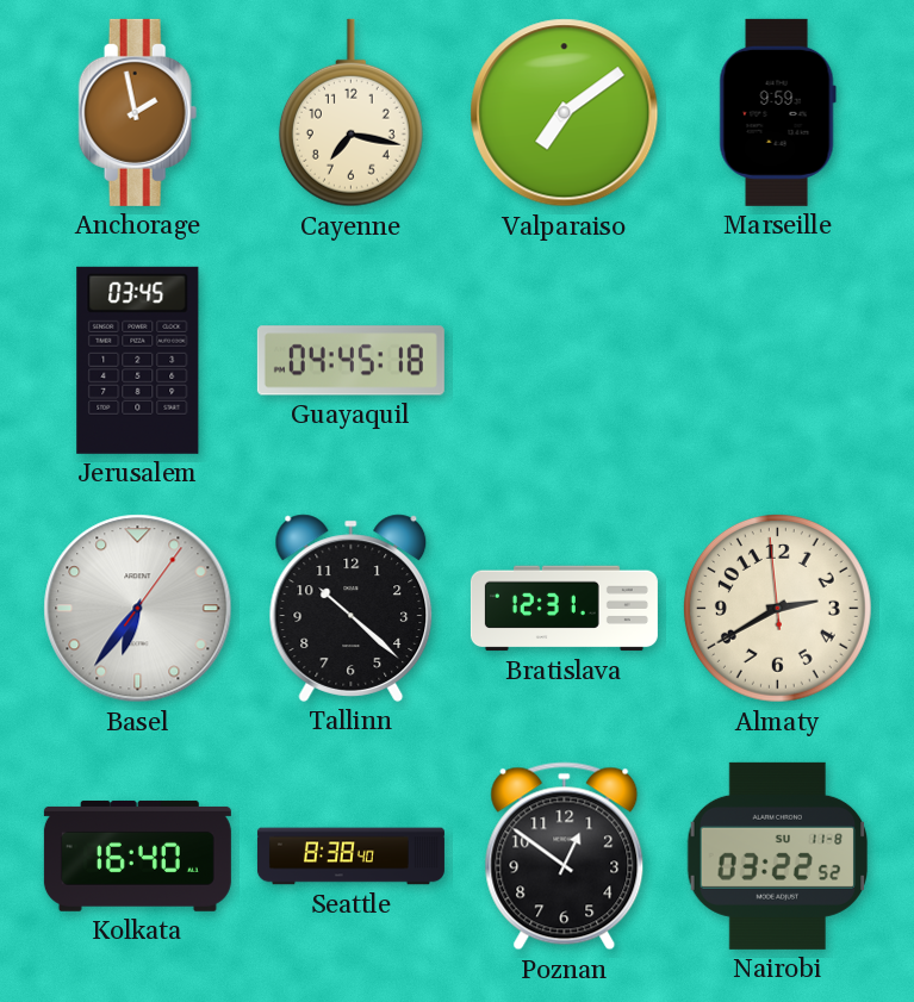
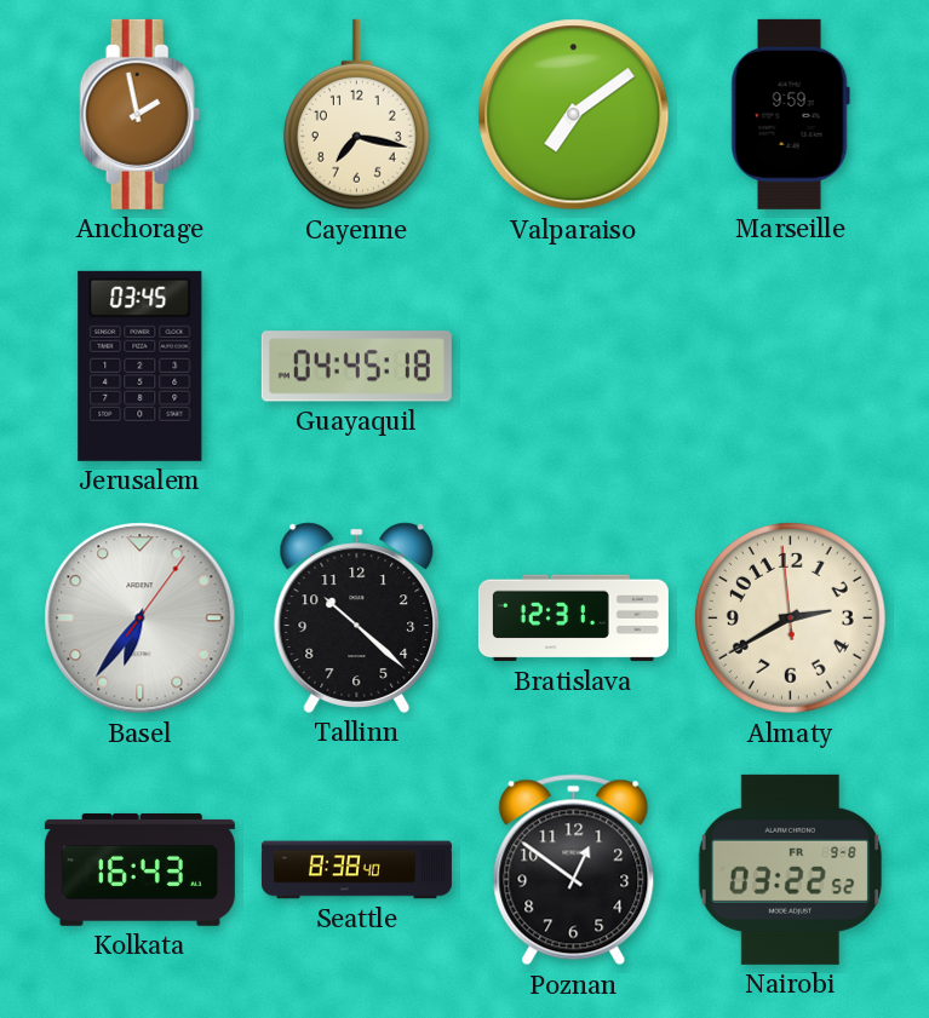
Kolkata: 16:40 -> 16:43 (139, 869)
Nairobi date: SU 11-8 -> FR 9-8 (791, 869)
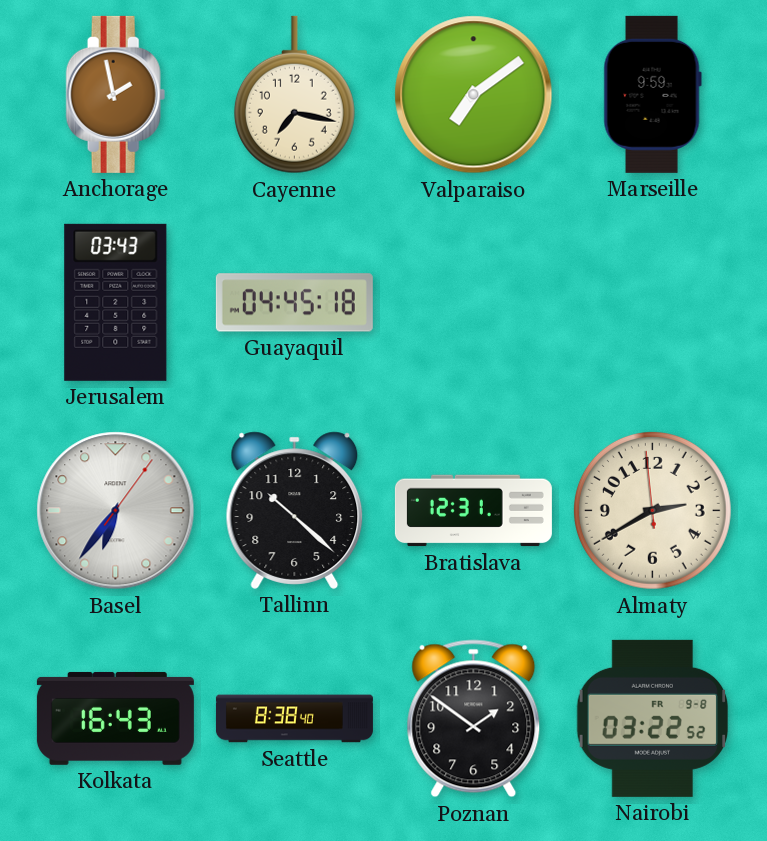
Jerusalem: 03:45 -> 03:43 (116, 302)
Poznan: 12:51 -> 1:51 (474, 719)
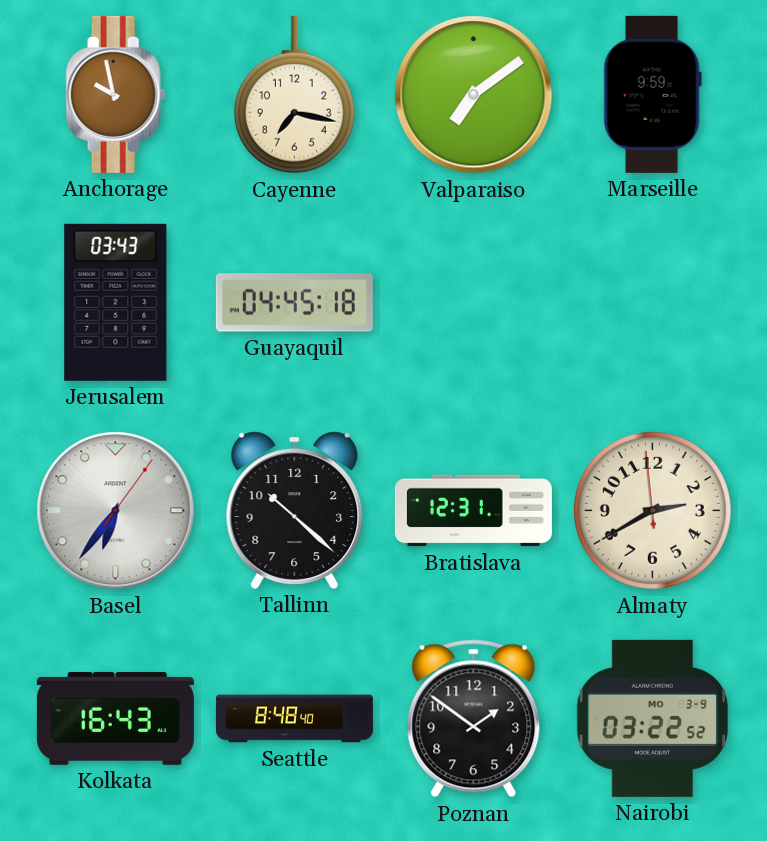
Anchorage: 1:58 -> 9:58 (116, 94)
Seattle: 8:38 -> 8:48 (294, 719)
Nairobi date: FR 9-8 -> MO 3-9 (653, 718)
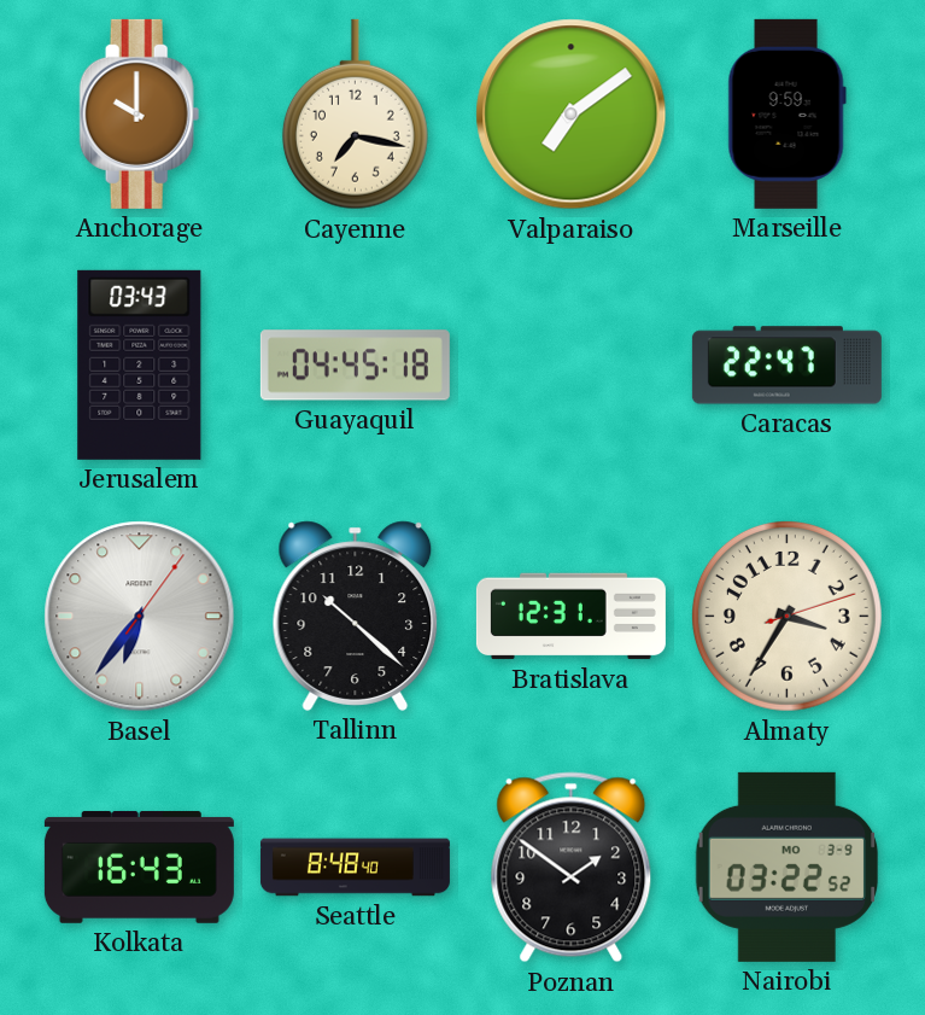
Anchorage: 9:58 -> 10:00 (140, 113)
Caracas: none -> 22:47 (786, 366)
Almaty: 2:39 -> 3:35 (786, 616)
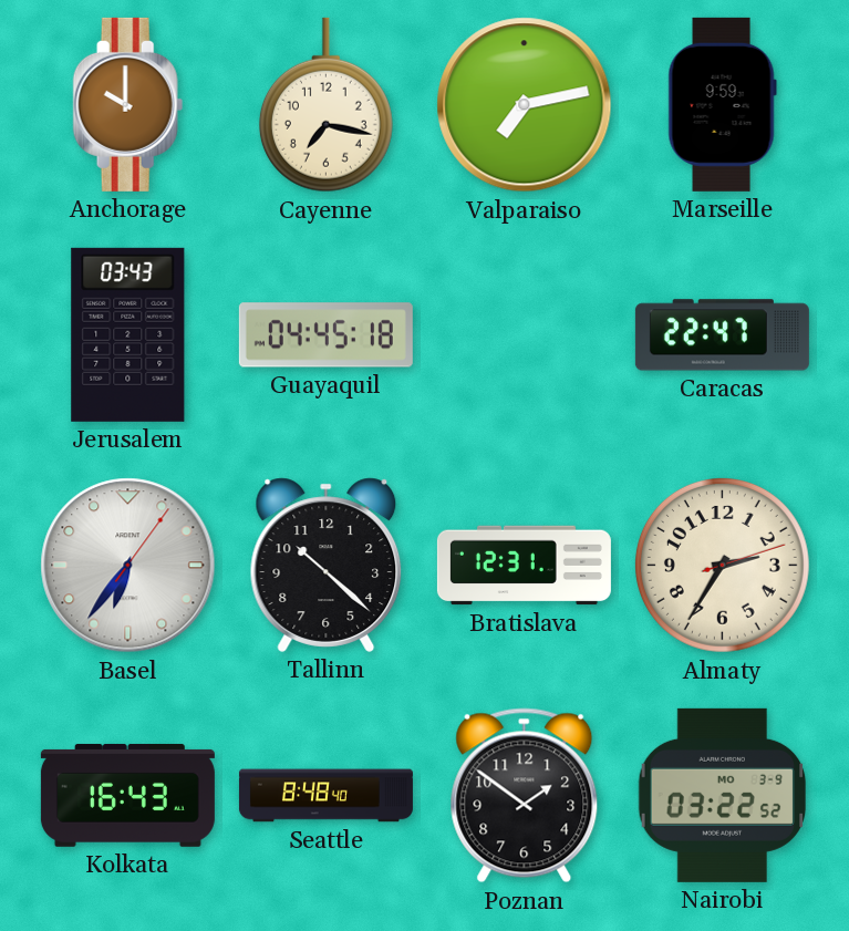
Valparaiso: 7:09 -> 7:13 (525, 105)
Almaty: 3:35 -> 2:35 (722, 565)
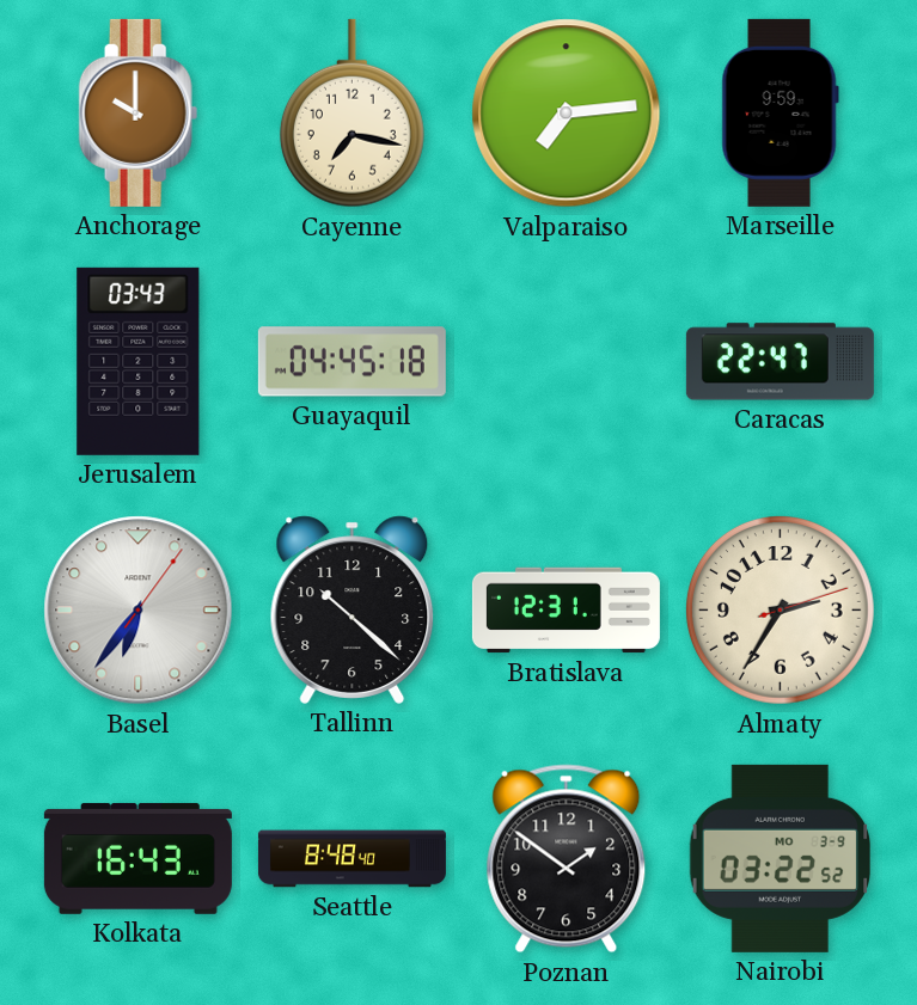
Valparaiso: 7:13 -> 7:14 (567, 114)
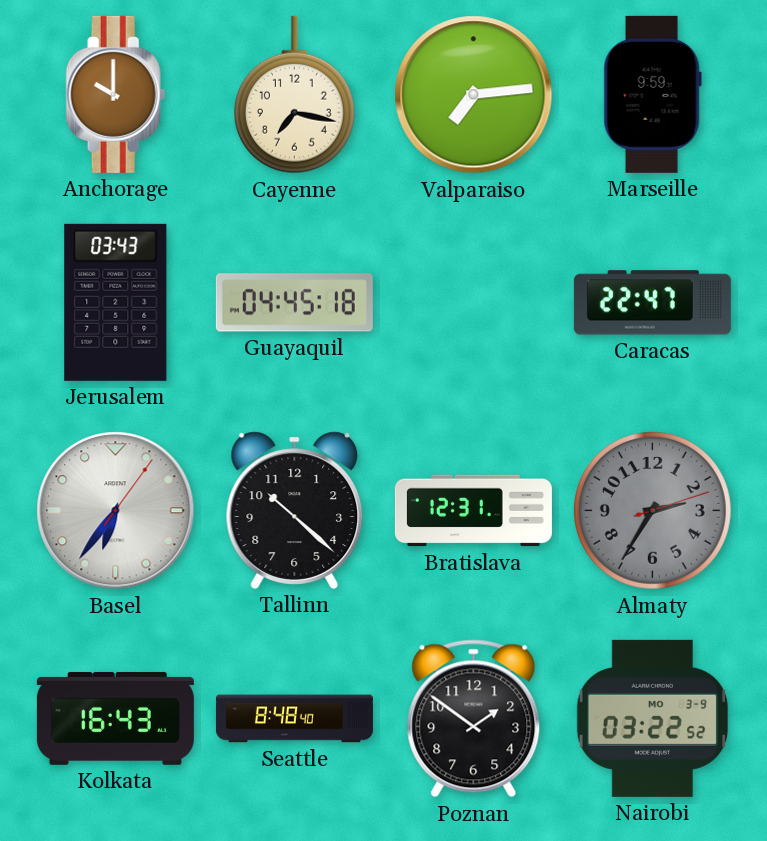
Almaty dial: cream -> grey (652, 510)
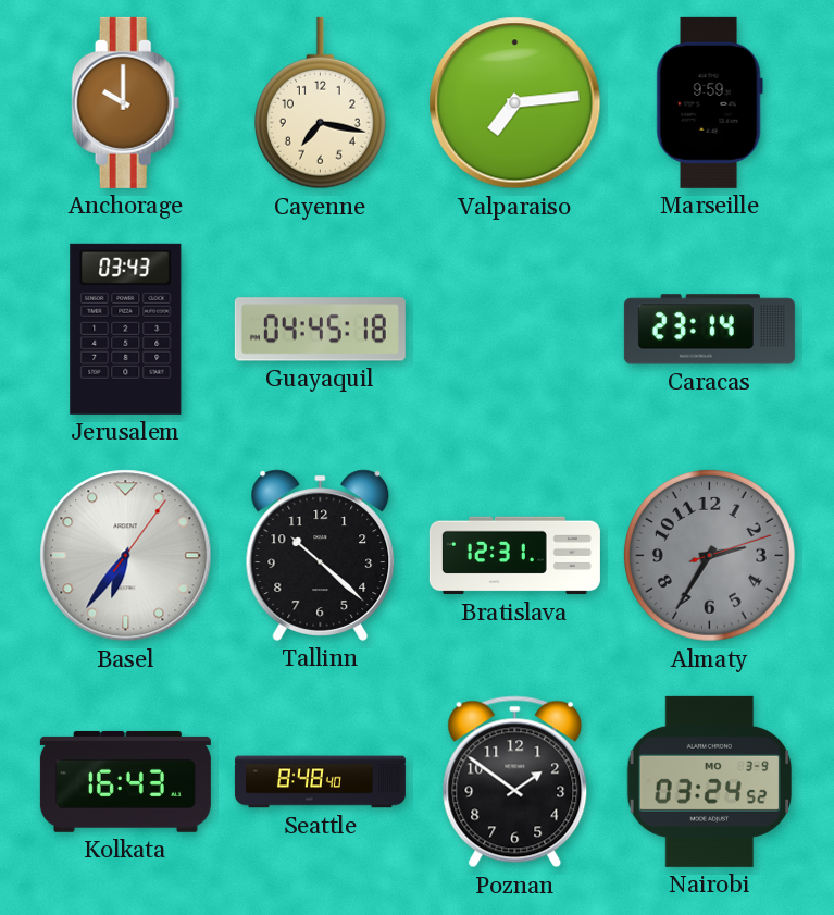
Caracas: 22:47 -> 23:14 (709, 330)
Nairobi: 03:22 -> 03:24 (710, 781)
